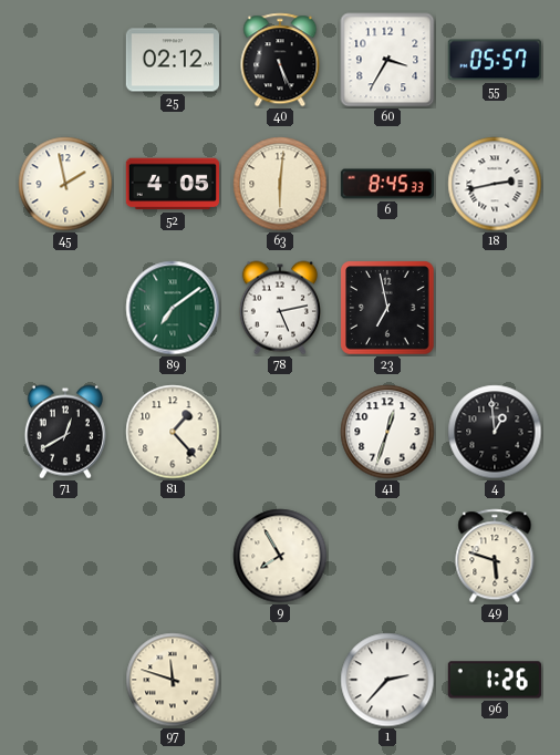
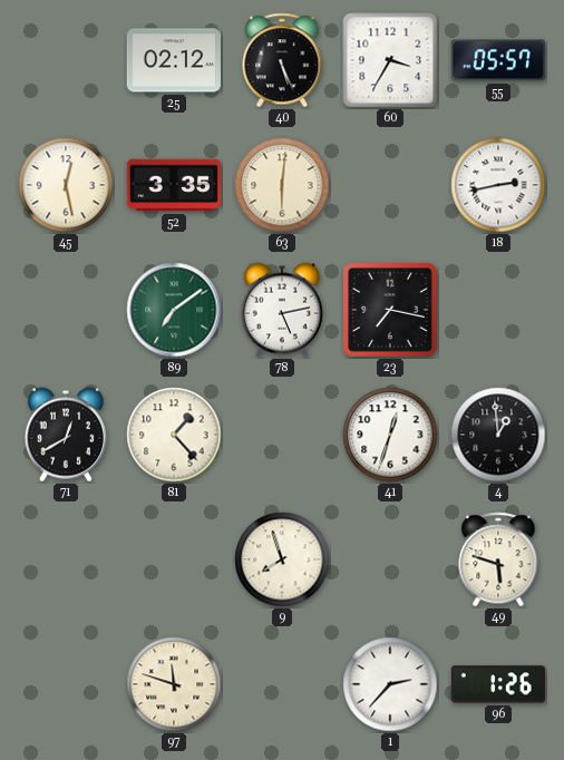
45: 1:58 -> 12:28 (66, 185)
52: 4:05 -> 3:35 (174, 185)
6: 8:45 -> none (387, 184)
23: 6:58 -> 7:17 (390, 310)
9: 7:55 -> 7:57 (282, 559)
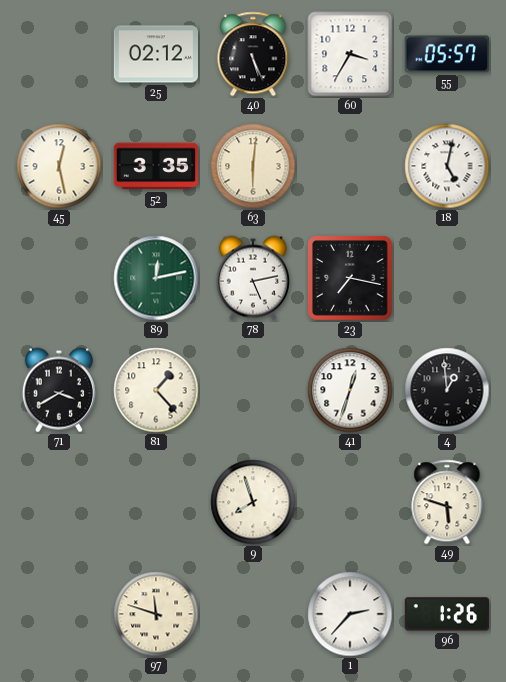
18: 2:43 -> 5:02 (447, 166)
89: 7:09 -> 12:13 (156, 278)
71: 12:40 -> 3:40 (59, 390)
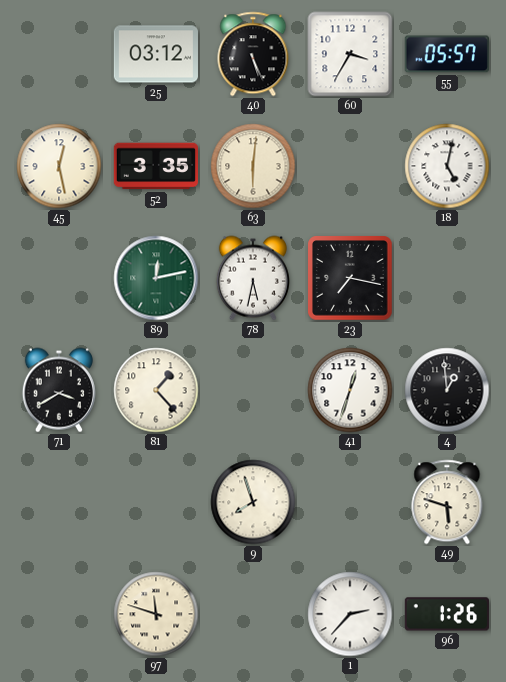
25: 02:12 -> 03:12 (156, 54)
78: 5:13 -> 5:32 (253, 278)
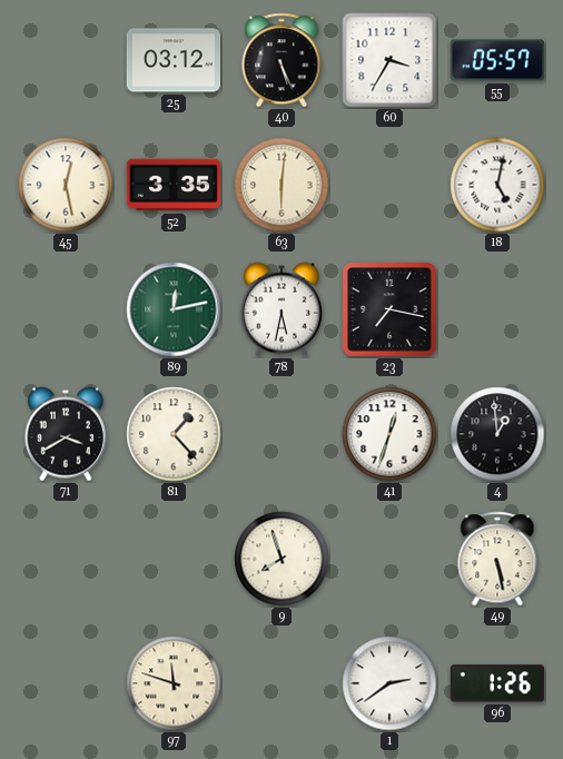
49: 5:48 -> 5:28 (497, 559)
1: 2:37 -> 2:39 (389, 683)
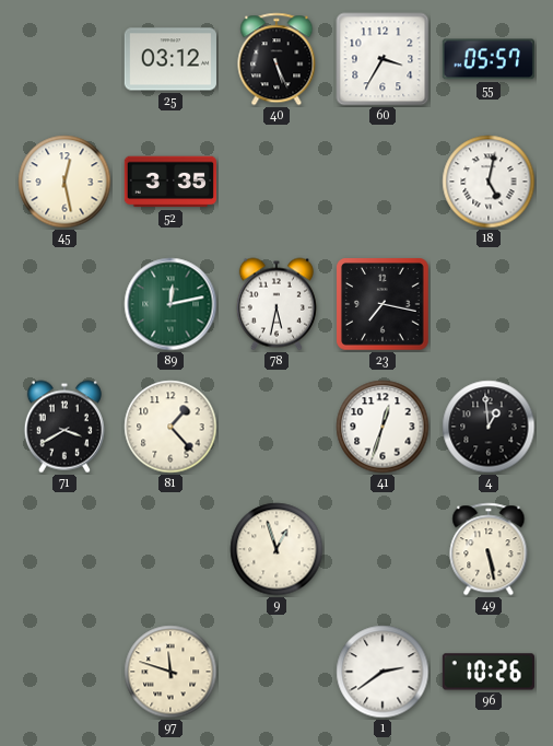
63: 6:01 -> none (281, 185)
9: 7:57 -> 12:57 (276, 549)
96: 1:26 -> 10:26 (489, 672)
